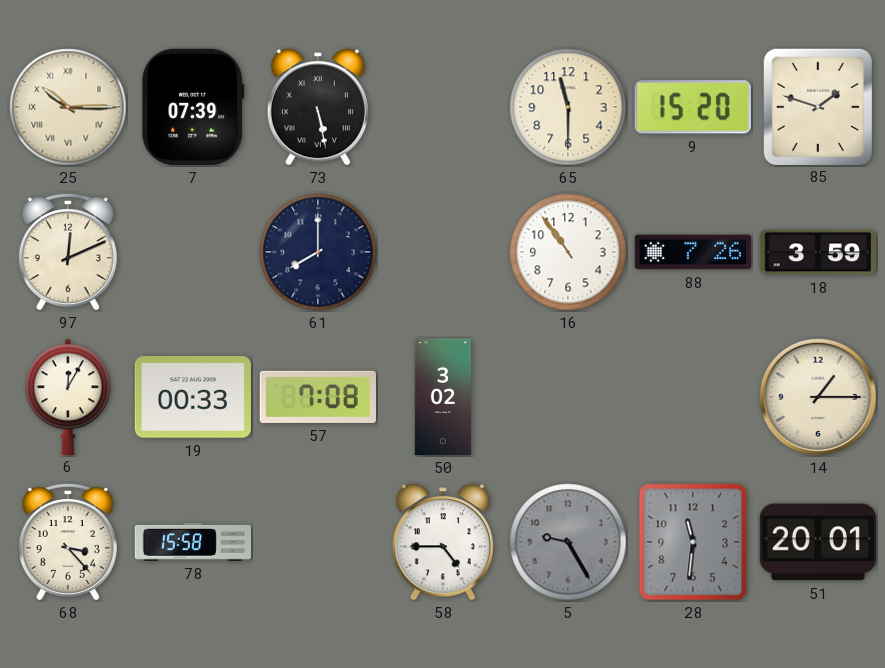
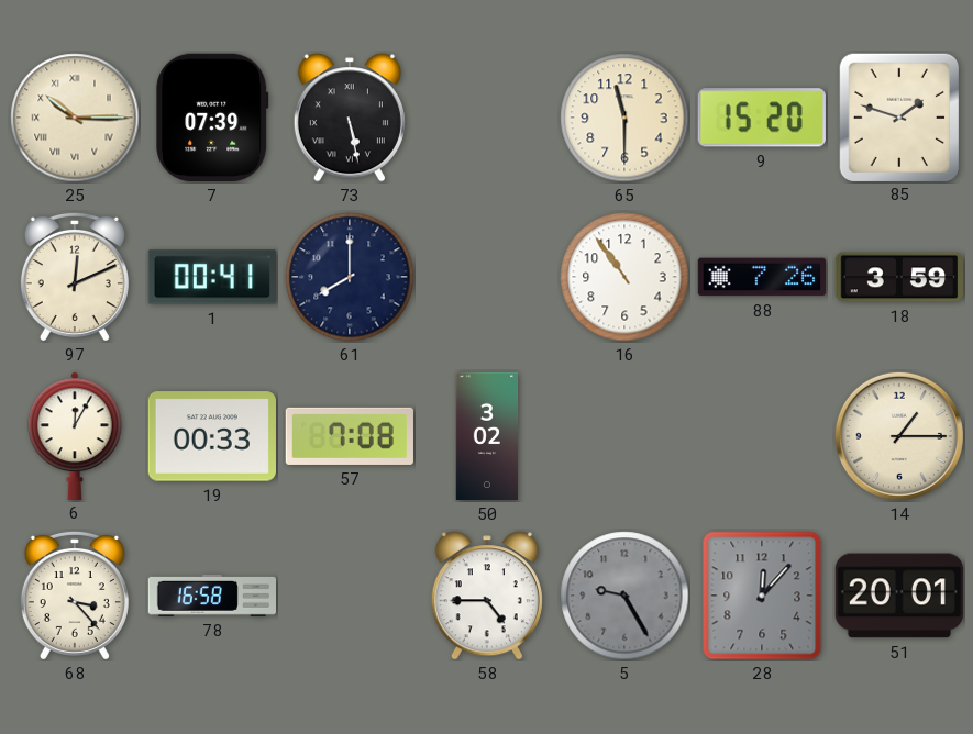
1: none -> 00:41 (211, 277)
78: 15:58 -> 16:58 (211, 596)
28: 11:31 -> 12:07 (762, 596)
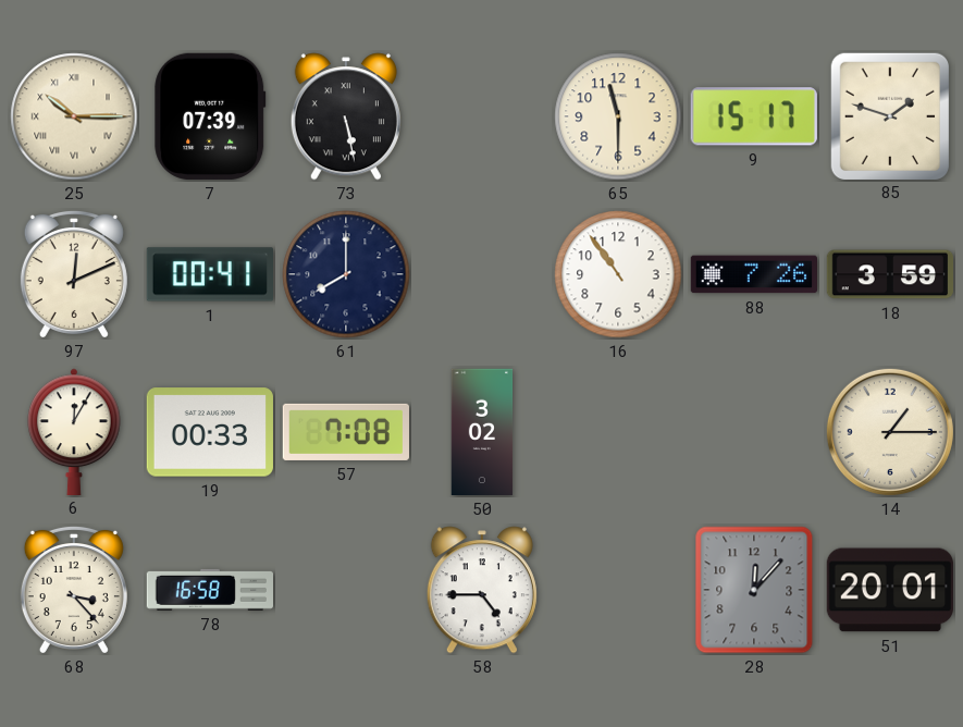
9: 15:20 -> 15:17 (754, 116)
5: 9:25 -> none (624, 596)
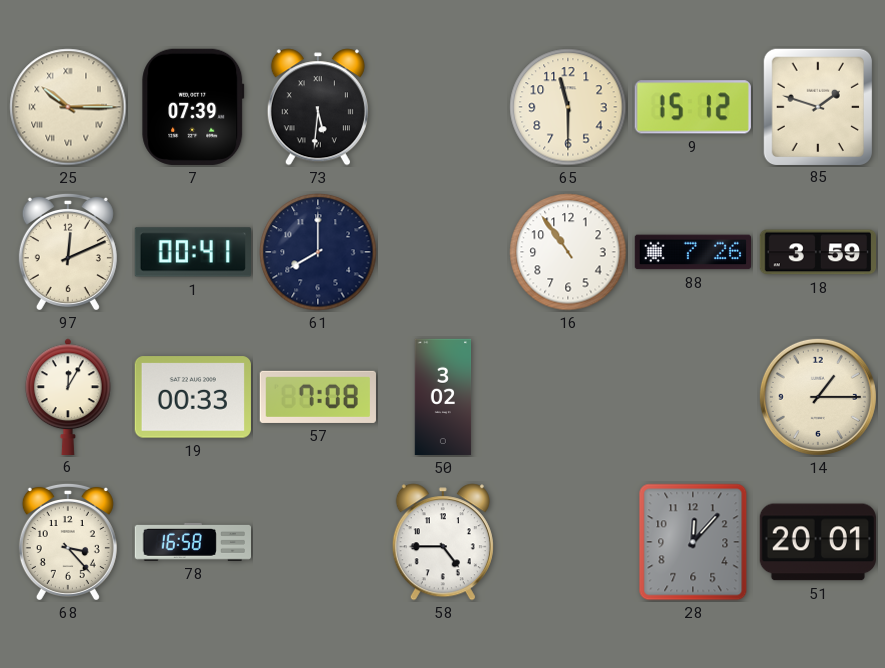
73: 5:28 -> 5:31 (318, 107)
9: 15:17 -> 15:12 (693, 107)
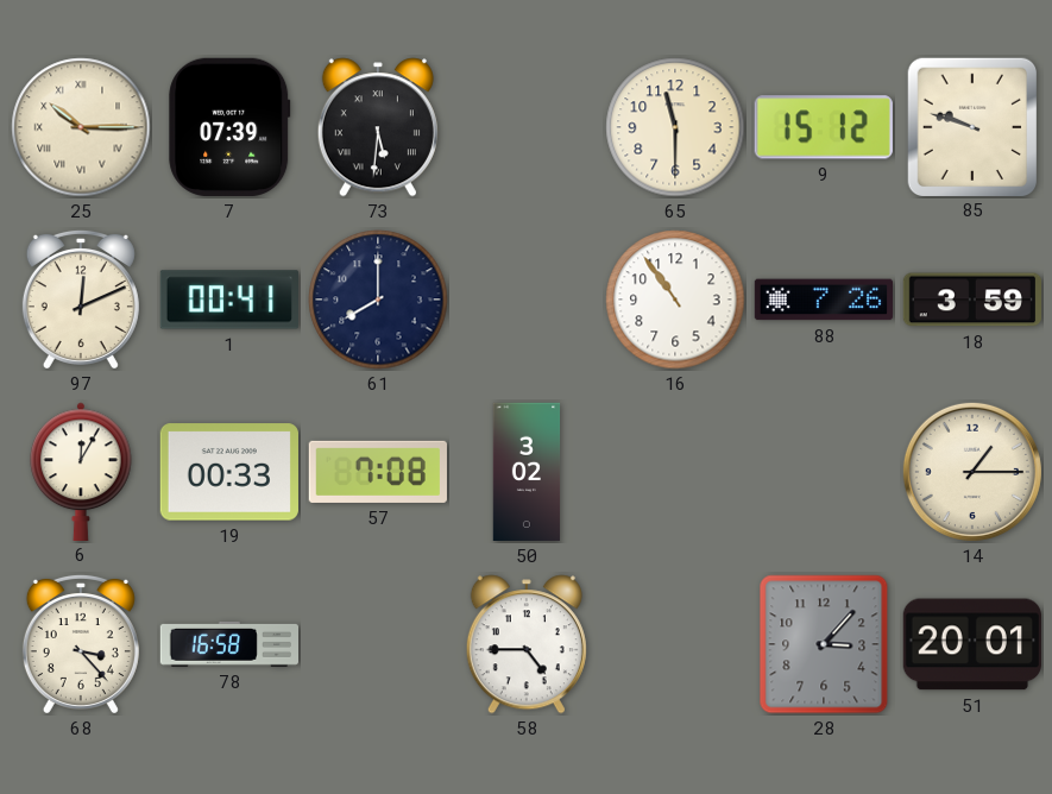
85: 1:48 -> 9:48 (971, 126)
28: 12:07 -> 3:07 (824, 644)
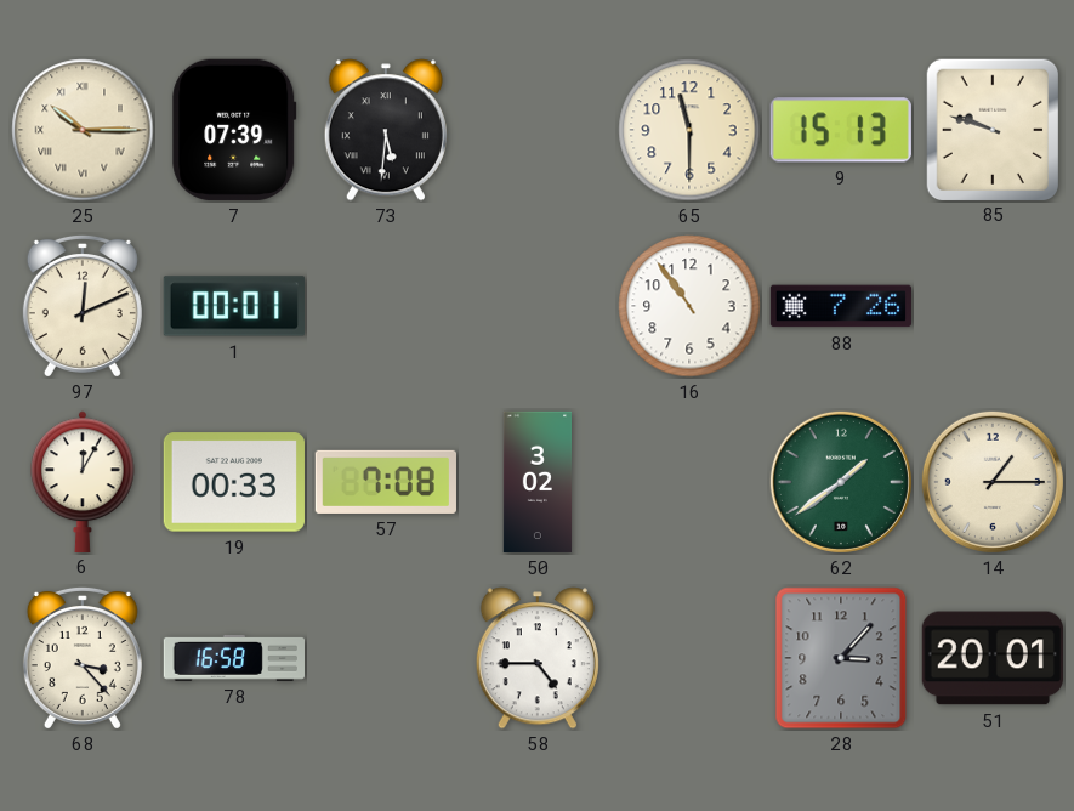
9: 15:12 -> 15:13 (841, 130)
1: 00:41 -> 00:01 (233, 306)
61: 8:00 -> none (378, 300)
18: 3:59 -> none (971, 300)
62: none -> 1:39 (841, 482)
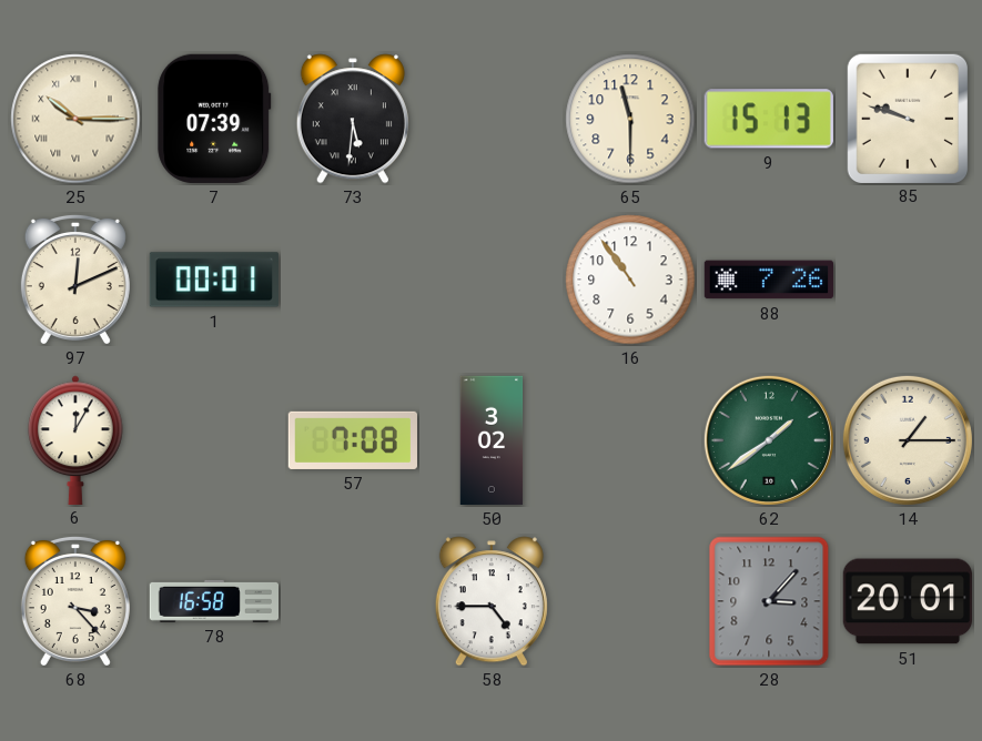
19: 00:33 -> none (234, 482)
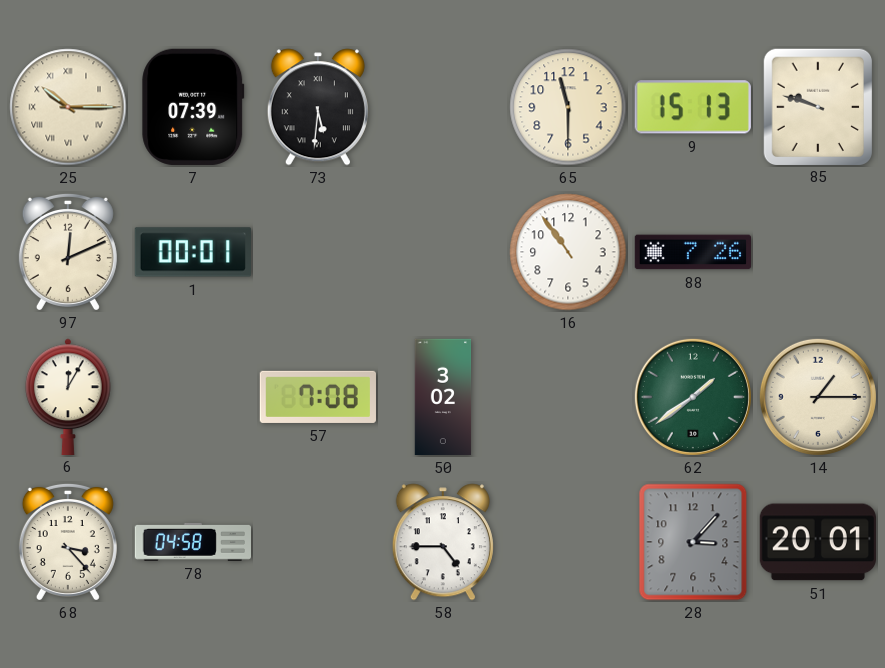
78: 16:58 -> 04:58 (192, 542)
